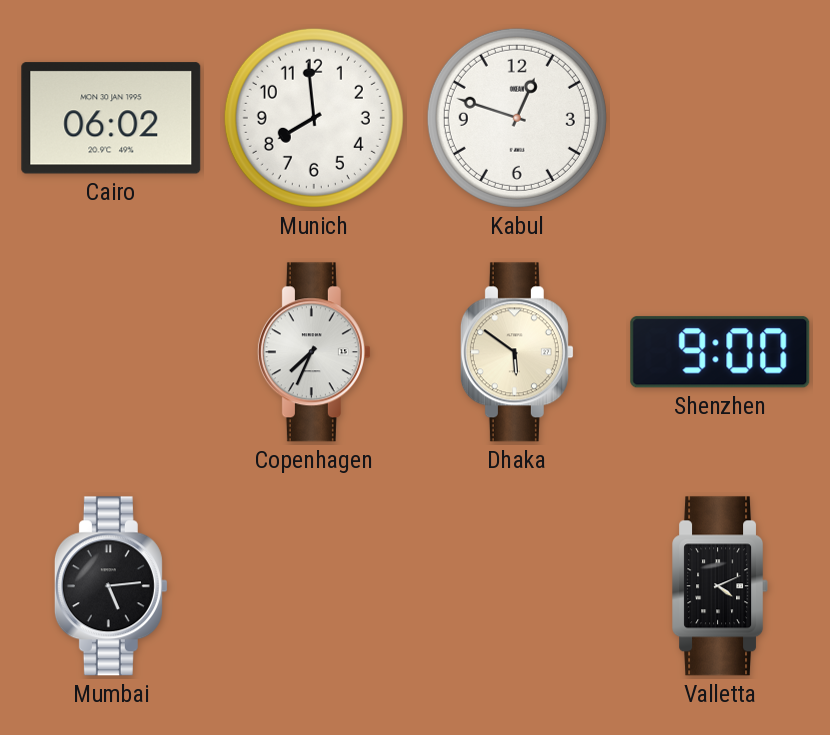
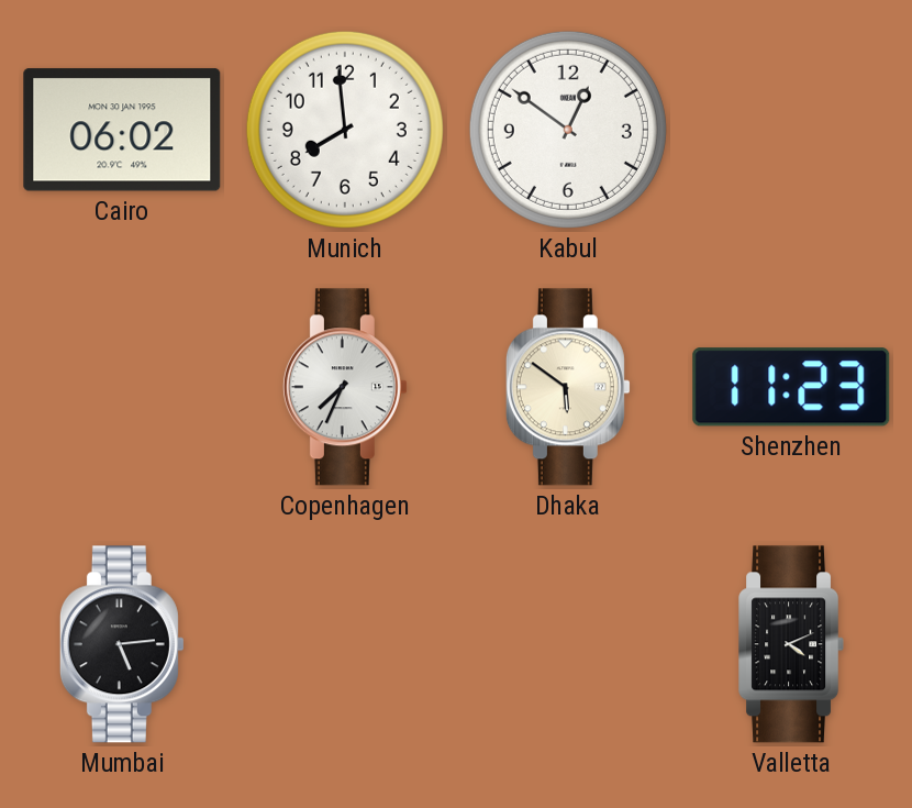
Kabul: 12:48 -> 12:51 (568, 130)
Shenzhen: 9:00 -> 11:23 (791, 387)
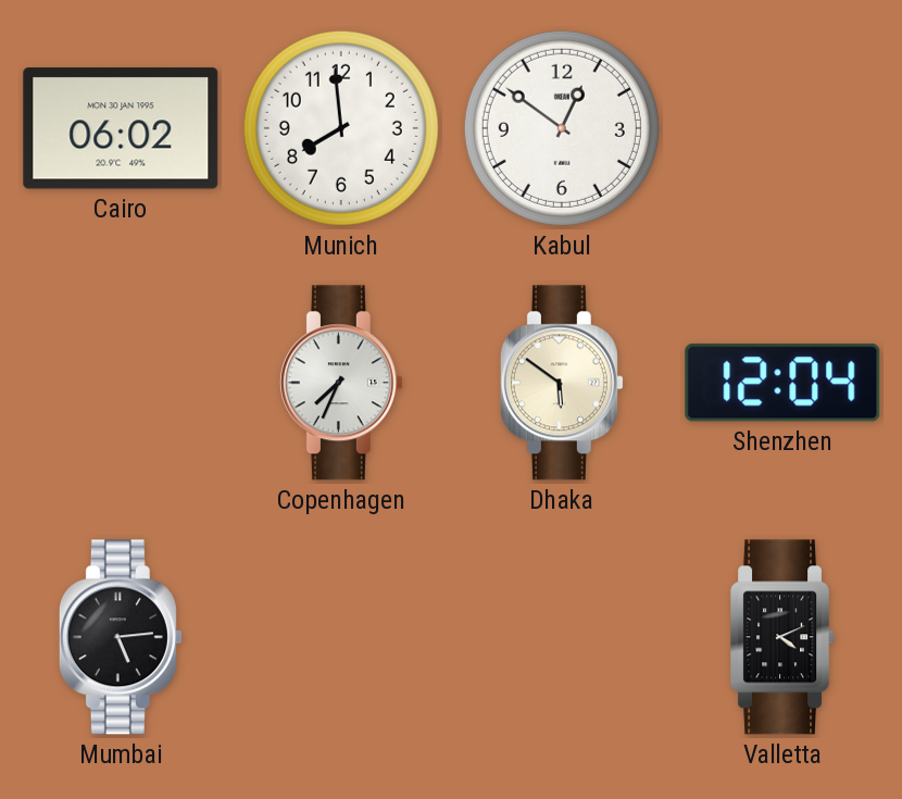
Shenzhen: 11:23 -> 12:04 (782, 383)
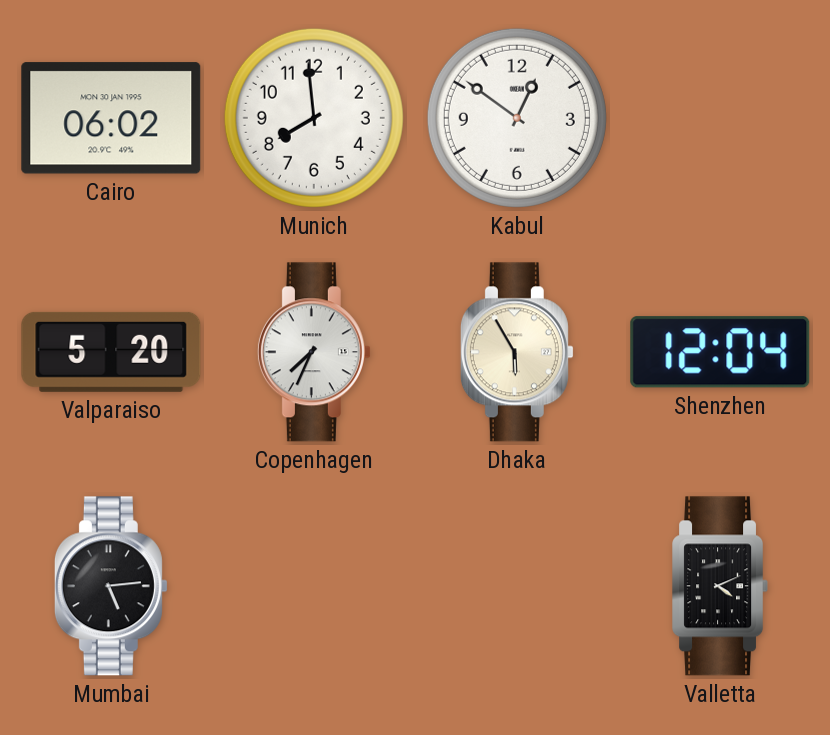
Valparaiso: none -> 5:20 (111, 352)
Dhaka: 5:51 -> 5:55 (517, 352)
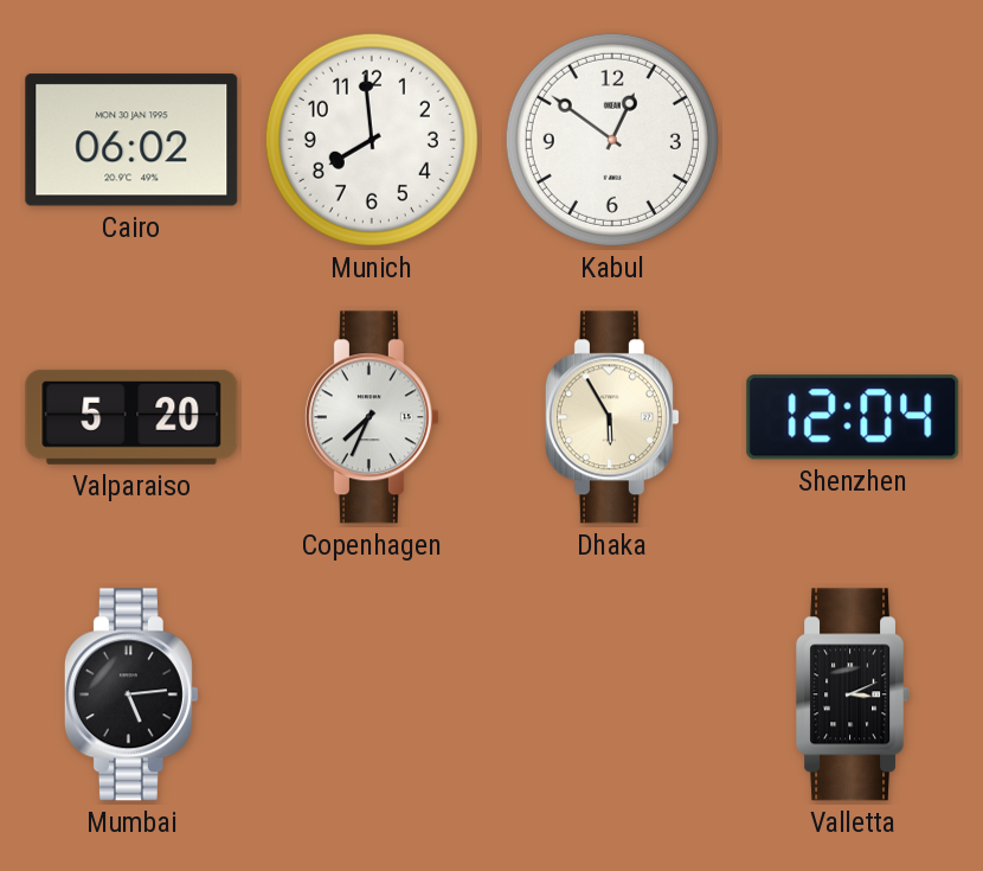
Valletta: 4:11 -> 3:11 (854, 694)
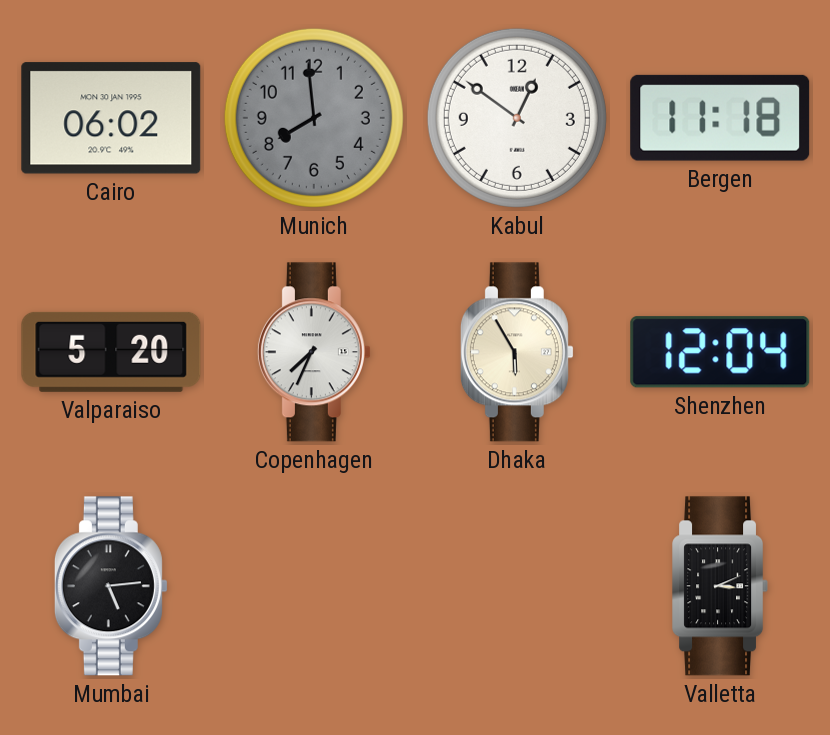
Munich dial: white -> grey (314, 118)
Bergen: none -> 11:18 (720, 118)
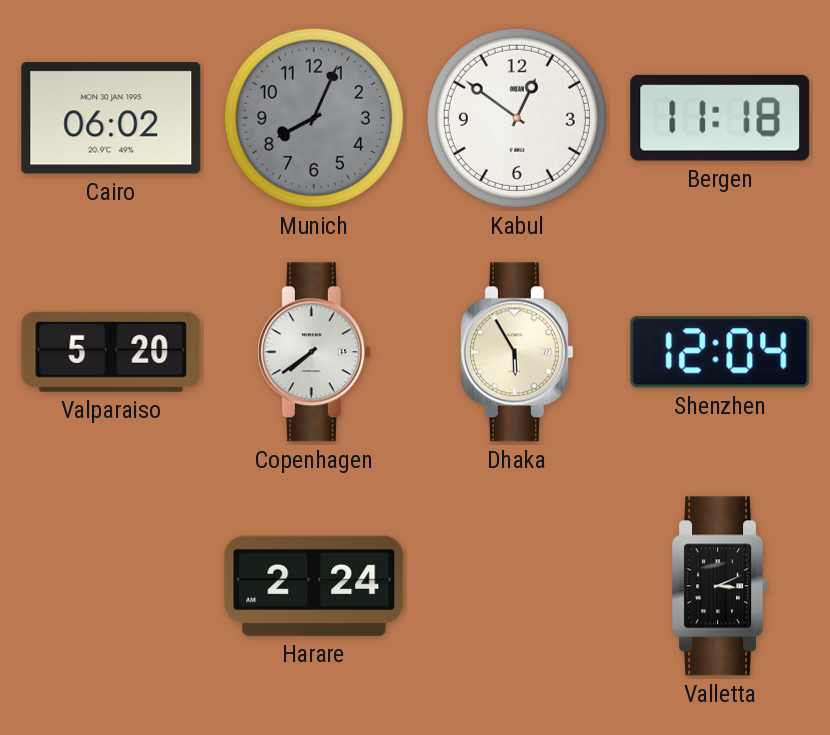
Munich: 7:59 -> 8:04 (314, 118)
Copenhagen: 7:34 -> 7:39 (314, 352)
Mumbai: 5:14 -> none (111, 586)
Harare: none -> 2:24 (314, 586)
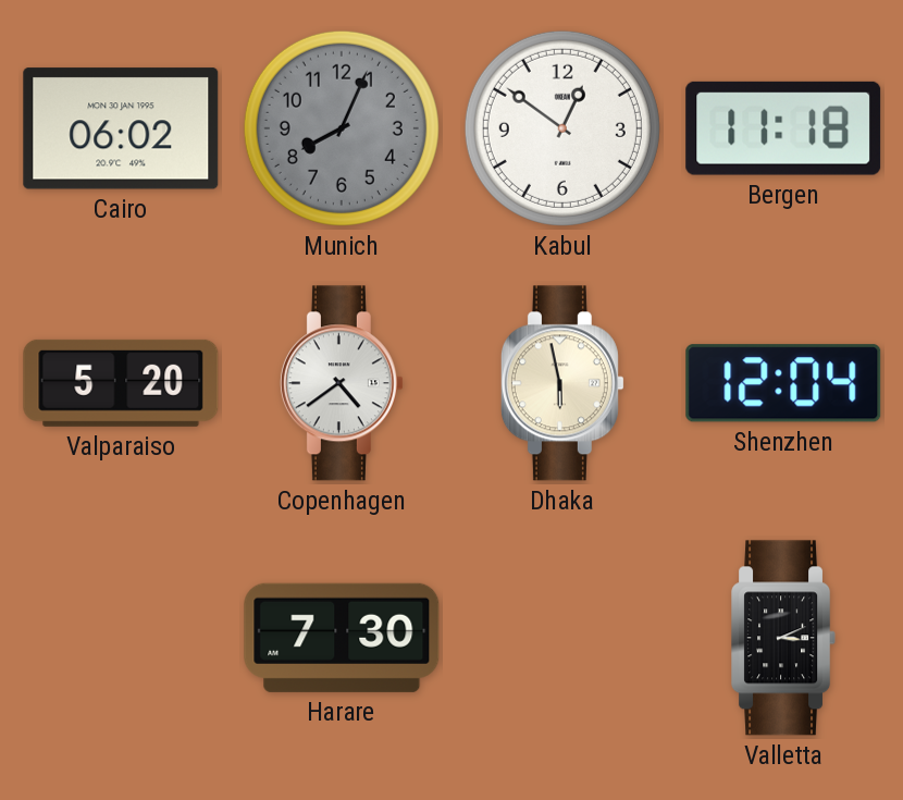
Copenhagen: 7:39 -> 4:39 (342, 383)
Dhaka: 5:55 -> 5:58 (562, 383)
Harare: 2:24 -> 7:30 (342, 638)
